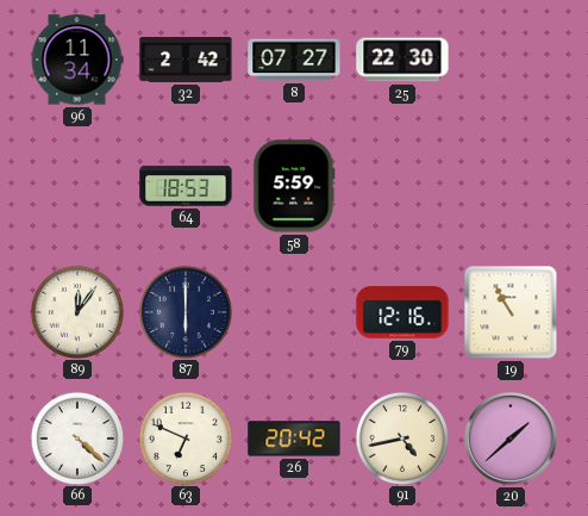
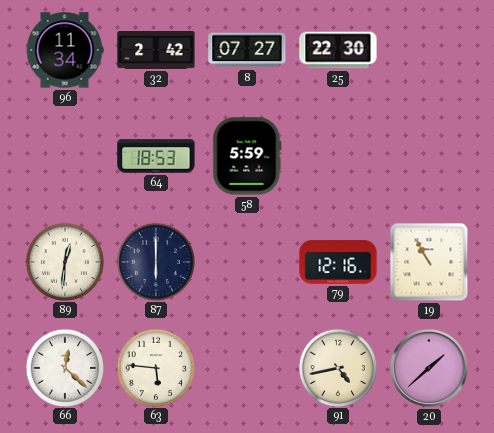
89: 12:06 -> 12:31 (64, 261)
66: 4:22 -> 12:22 (64, 367)
63: 6:49 -> 5:46 (155, 367)
26: 20:42 -> none (294, 439)
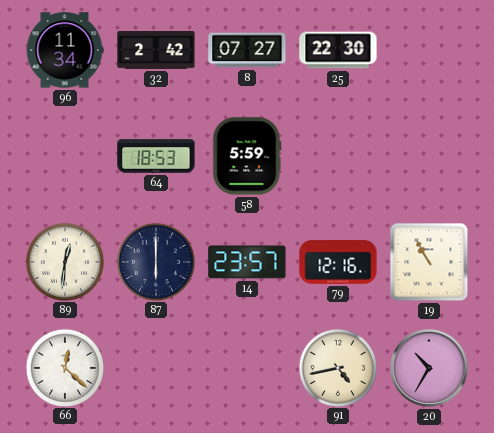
14: none -> 23:57 (247, 262)
63: 5:46 -> none (155, 367)
20: 1:38 -> 10:35 (429, 368)
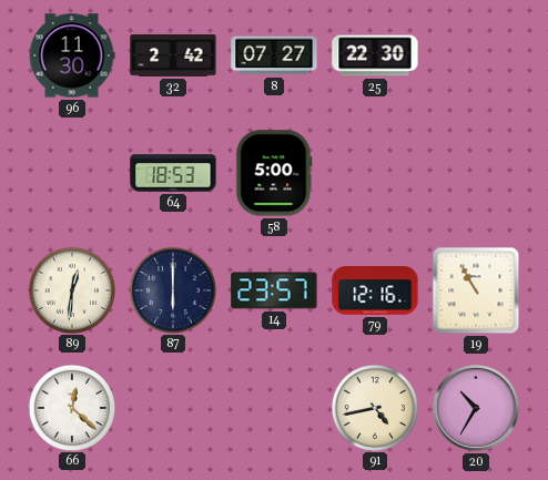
96: 11:34 -> 11:30 (72, 55)
58: 5:59 -> 5:00 (274, 173)
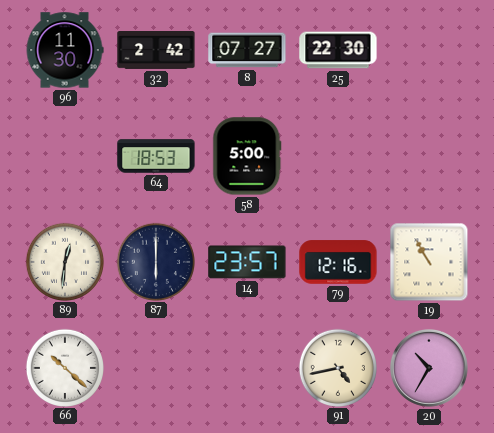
66: 12:22 -> 10:22 (64, 367)
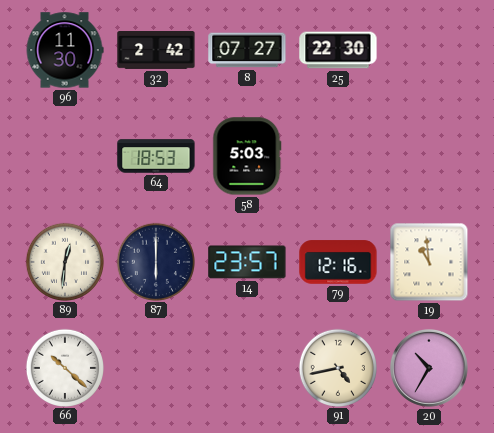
58: 5:00 -> 5:03 (247, 156)
19: 10:55 -> 10:59 (429, 262)
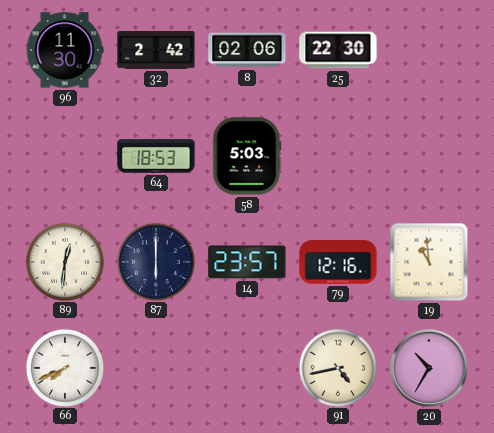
8: 07:27 -> 02:06 (247, 50)
66: 10:22 -> 7:41 (64, 367)
